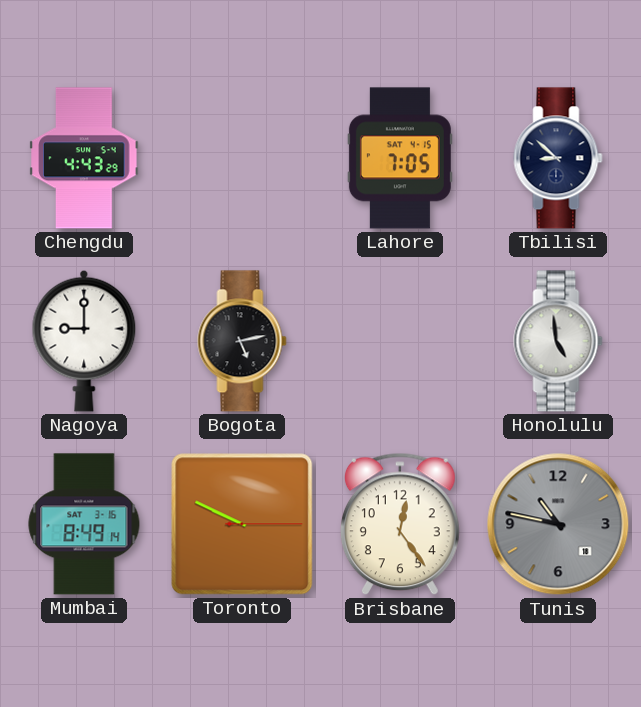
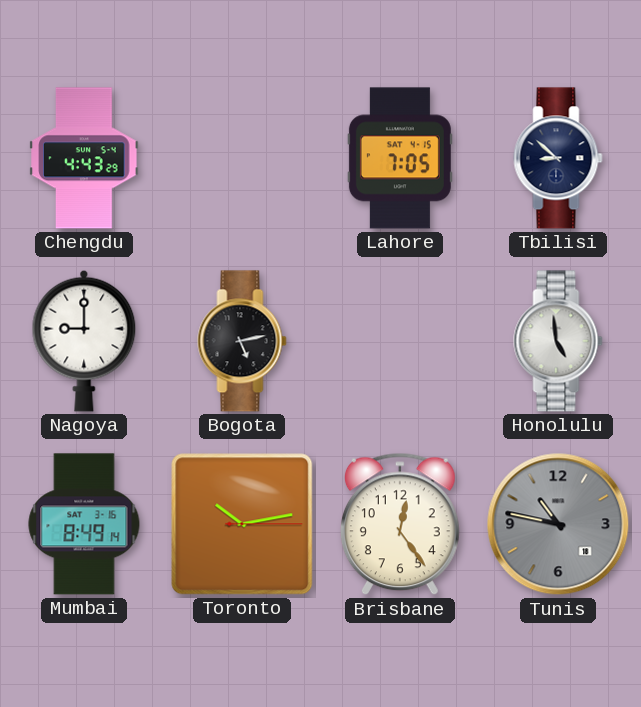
Toronto: 9:49 -> 10:13 (242, 524)
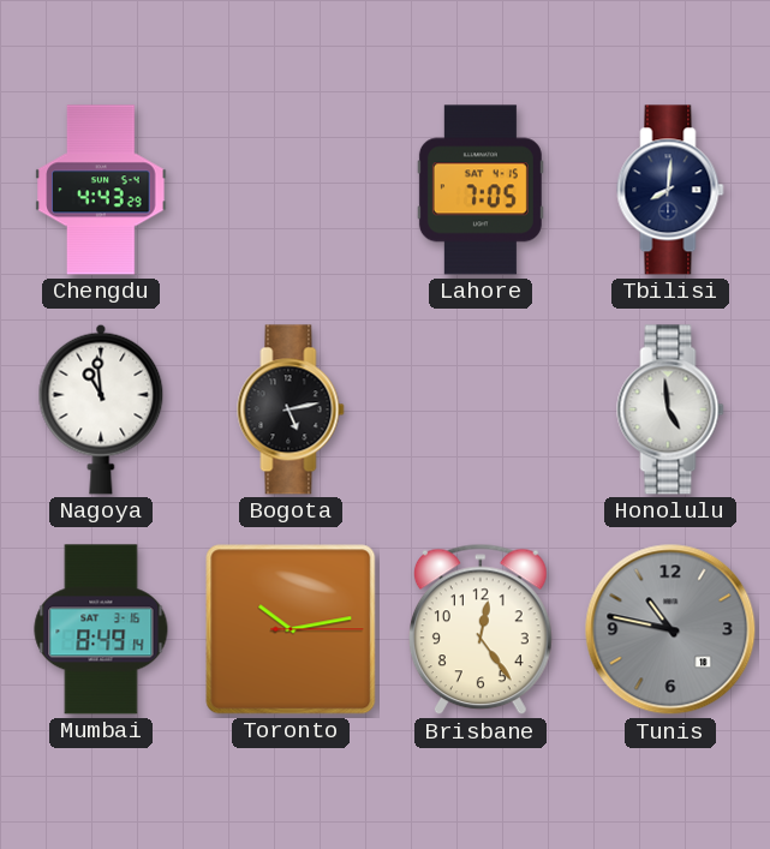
Tbilisi: 8:52 -> 8:01 (670, 190)
Nagoya: 9:00 -> 10:59 (101, 409)
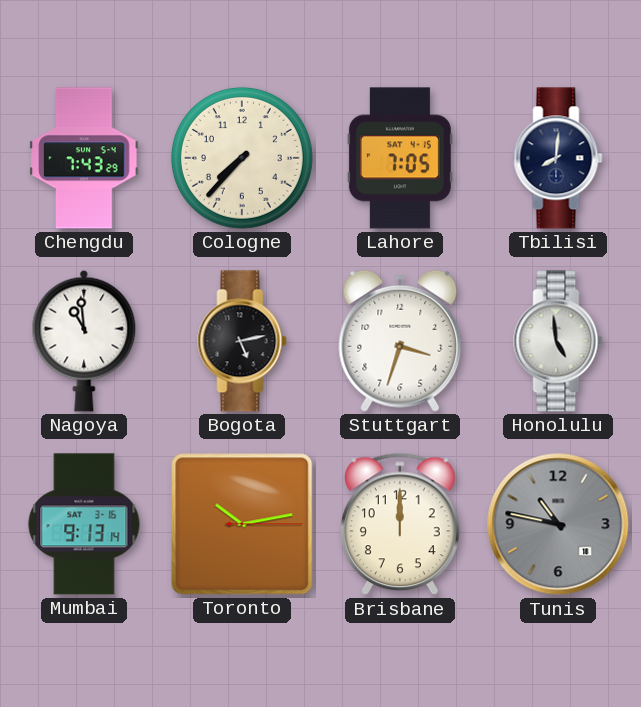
Chengdu: 4:43 -> 7:43 (84, 158)
Cologne: none -> 7:37 (242, 158)
Stuttgart: none -> 3:33 (400, 341)
Mumbai: 8:49 -> 9:13 (84, 524)
Brisbane: 12:24 -> 12:00 (400, 524)
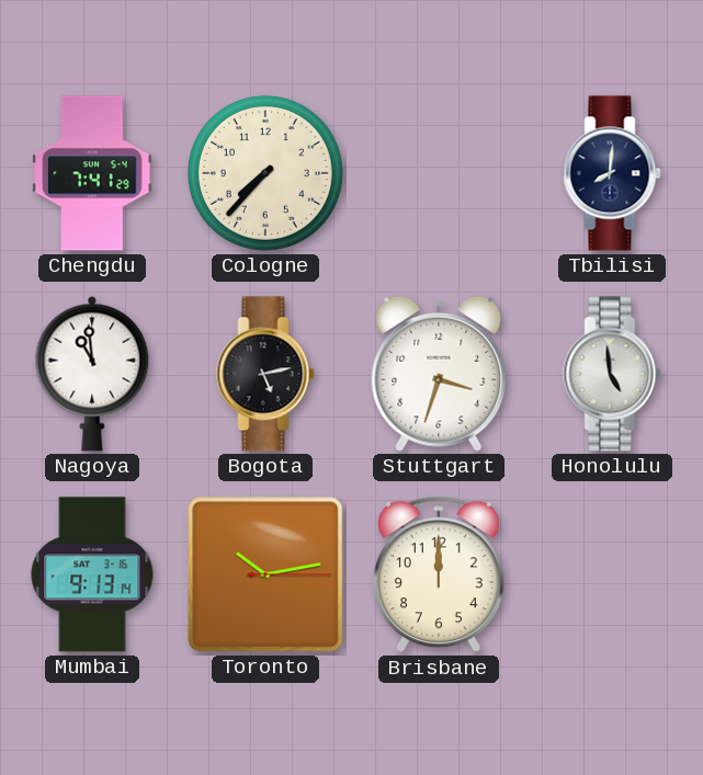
Chengdu: 7:43 -> 7:41 (92, 173)
Lahore: 7:05 -> none (400, 158)
Tunis: 10:47 -> none (558, 524)
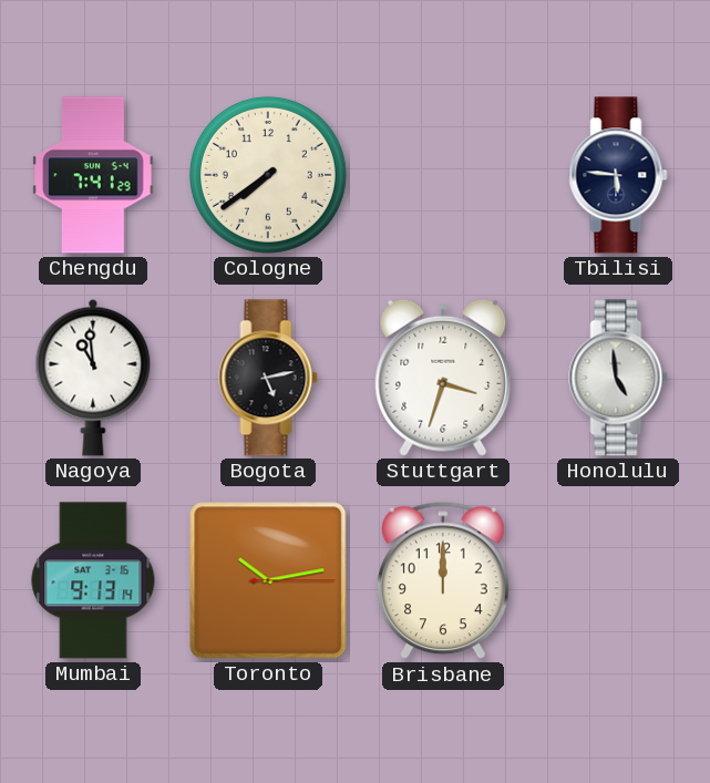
Cologne: 7:37 -> 7:39 (268, 175)
Tbilisi: 8:01 -> 5:46 (618, 175)
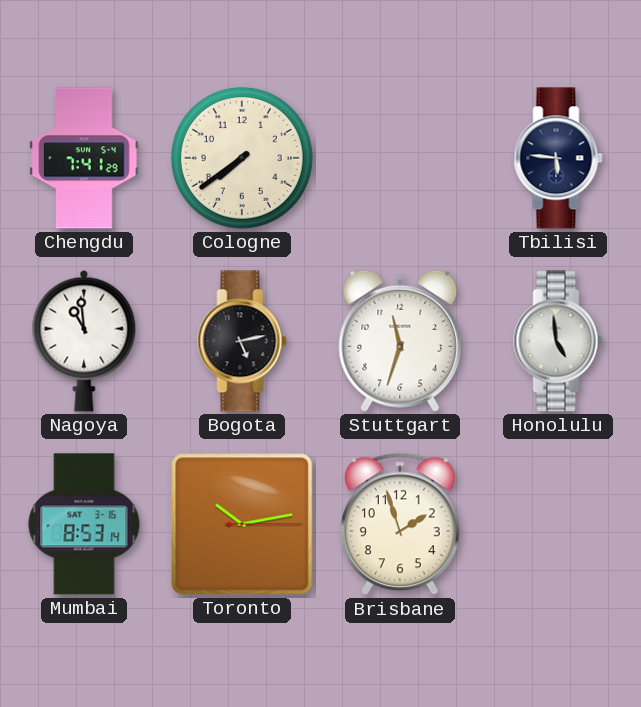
Stuttgart: 3:33 -> 11:33 (400, 341)
Mumbai: 9:13 -> 8:53 (84, 524)
Brisbane: 12:00 -> 1:57 (400, 524)
